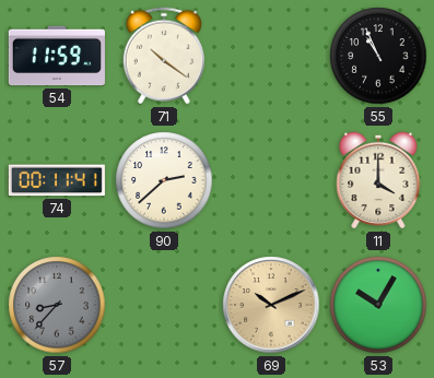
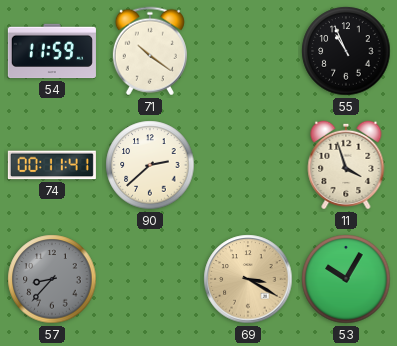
11: 4:00 -> 3:57 (346, 165)
69: 10:11 -> 3:20 (248, 279)
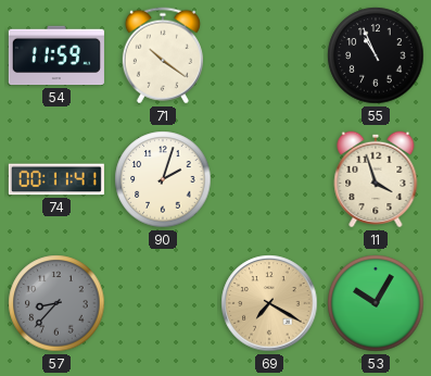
90: 2:38 -> 2:03 (163, 179)
69: 3:20 -> 7:20 (269, 303)
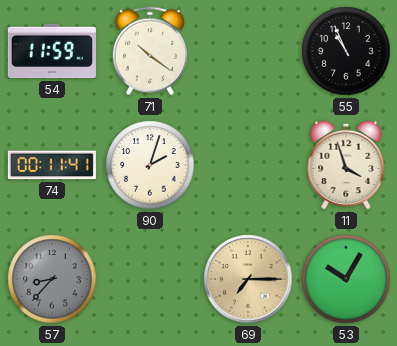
69: 7:20 -> 7:15 (248, 279)
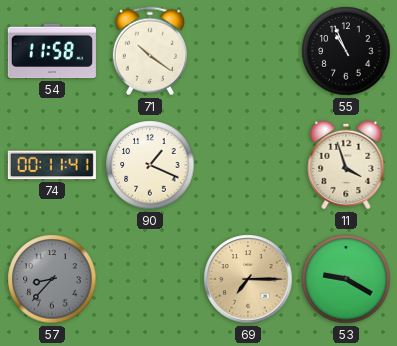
54: 11:59 -> 11:58 (52, 51)
90: 2:03 -> 1:19 (150, 165)
53: 10:05 -> 9:20 (346, 279)
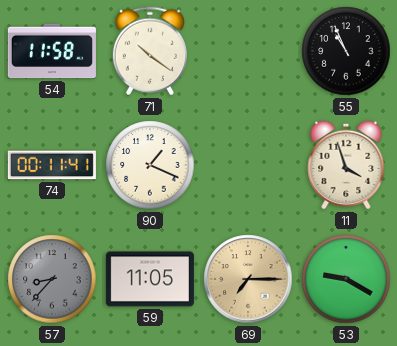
59: none -> 11:05 (150, 279)
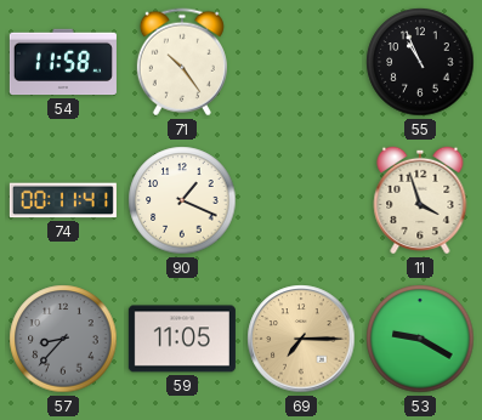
71: 10:21 -> 10:24 (182, 62)
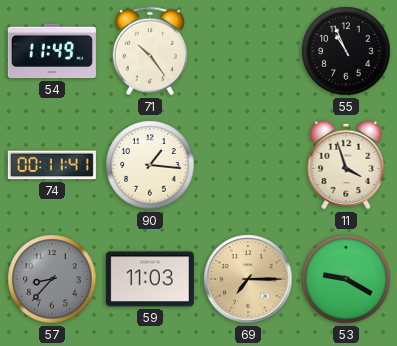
54: 11:58 -> 11:49 (52, 51)
90: 1:19 -> 1:16 (150, 165)
59: 11:05 -> 11:03 (150, 279)
